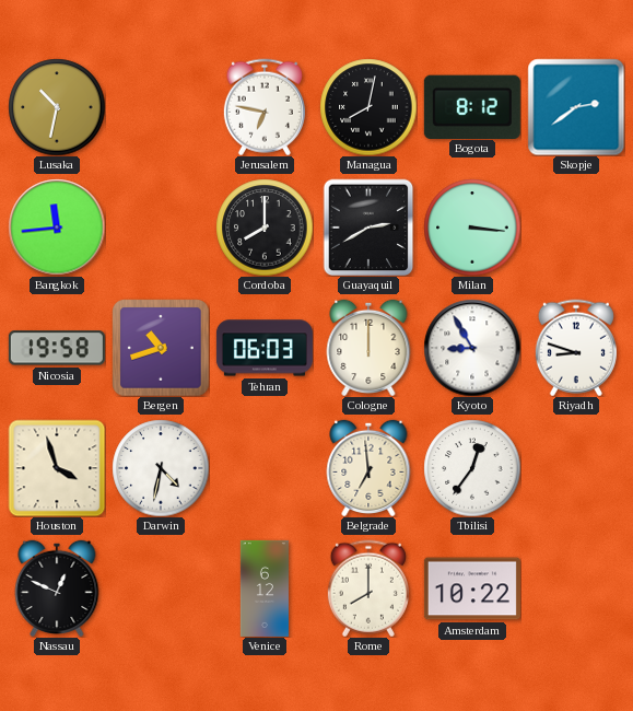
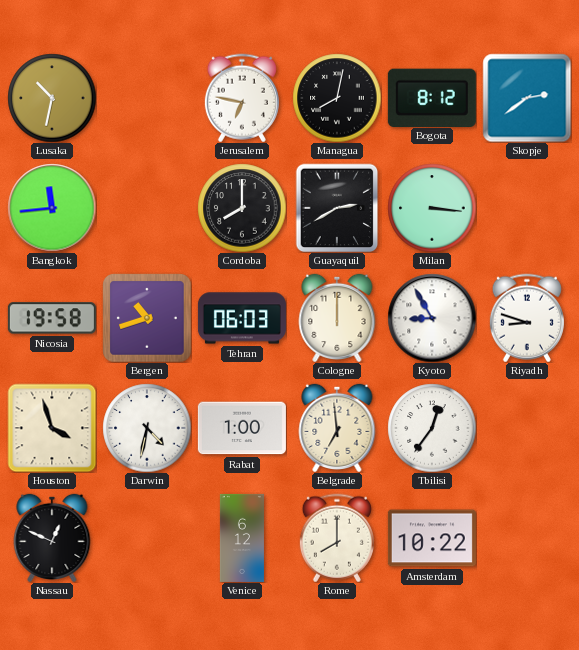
Rabat: none -> 1:00 (242, 428)
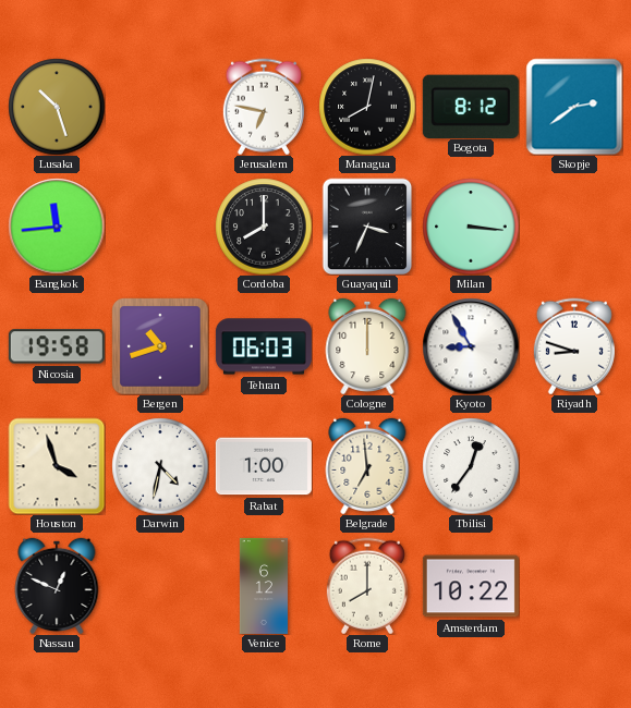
Lusaka: 10:32 -> 10:27 (57, 107)
Guayaquil: 2:40 -> 3:34 (367, 227)
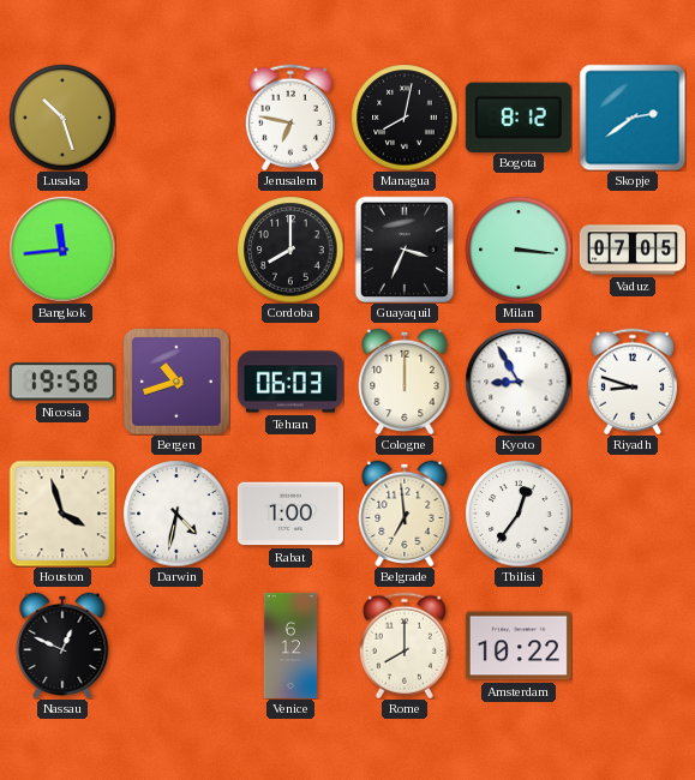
Vaduz: none -> 07:05 (633, 250)
